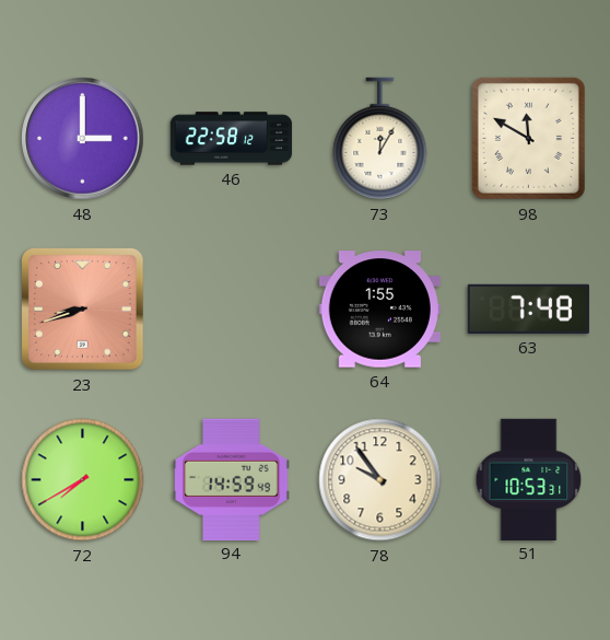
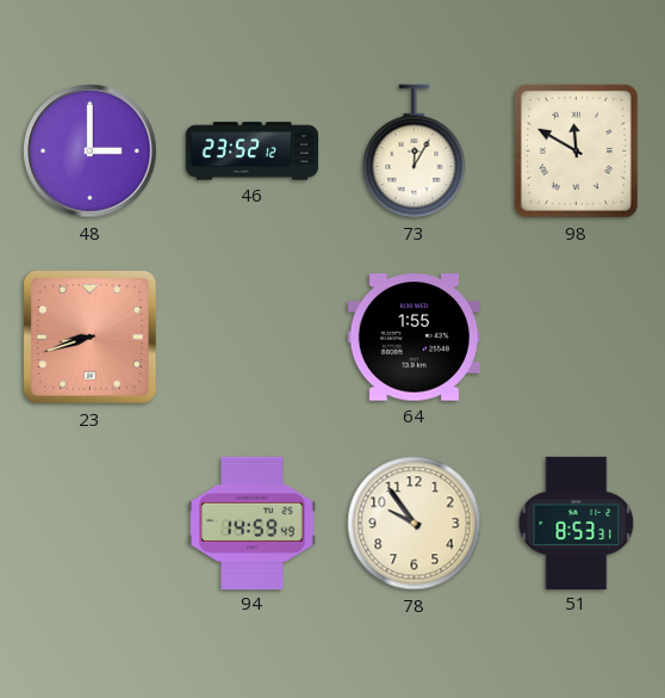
46: 22:58 -> 23:52 (253, 152)
63: 7:48 -> none (528, 309)
72: 7:40 -> none (83, 480)
51: 10:53 -> 8:53 (577, 523)
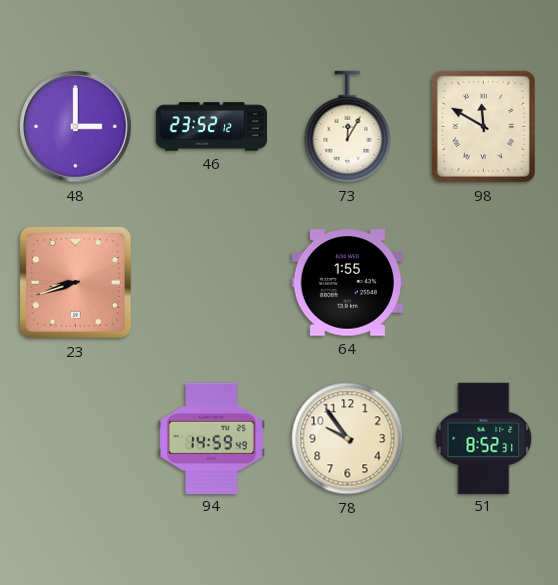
51: 8:53 -> 8:52 (484, 438)
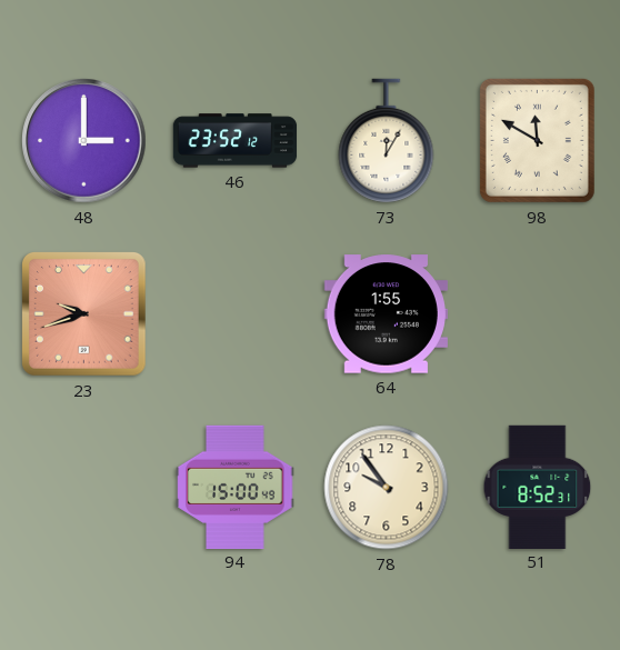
23: 8:42 -> 9:42 (84, 314)
94: 14:59 -> 15:00 (236, 487)
